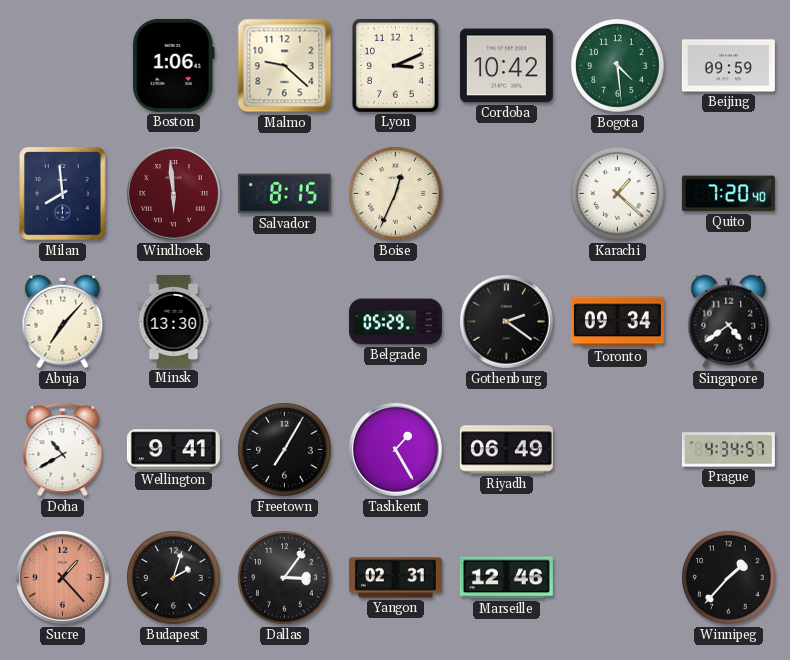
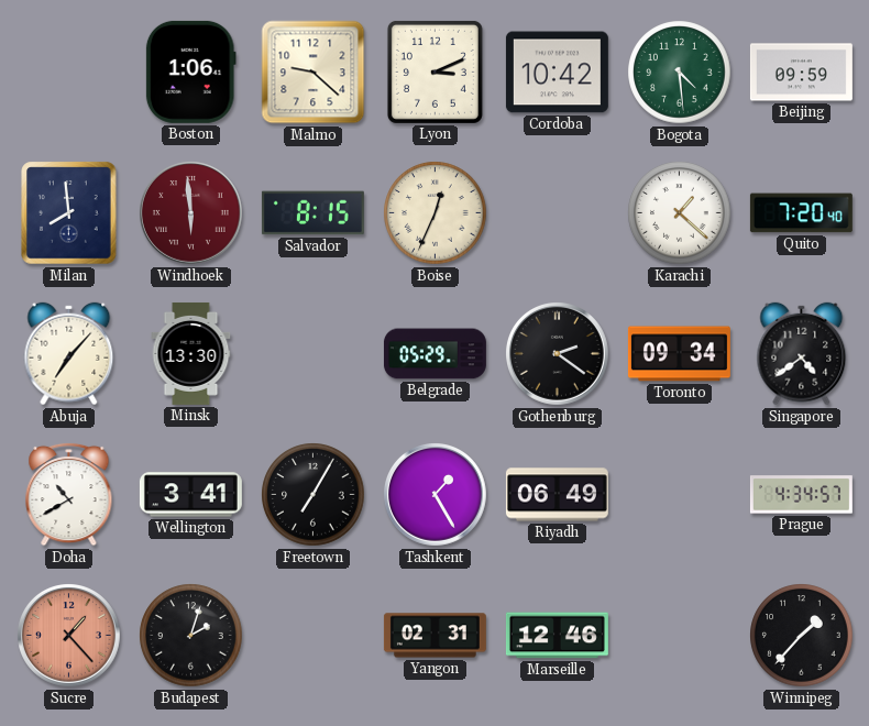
Wellington: 9:41 -> 3:41 (190, 495)
Dallas: 3:06 -> none (285, 578)
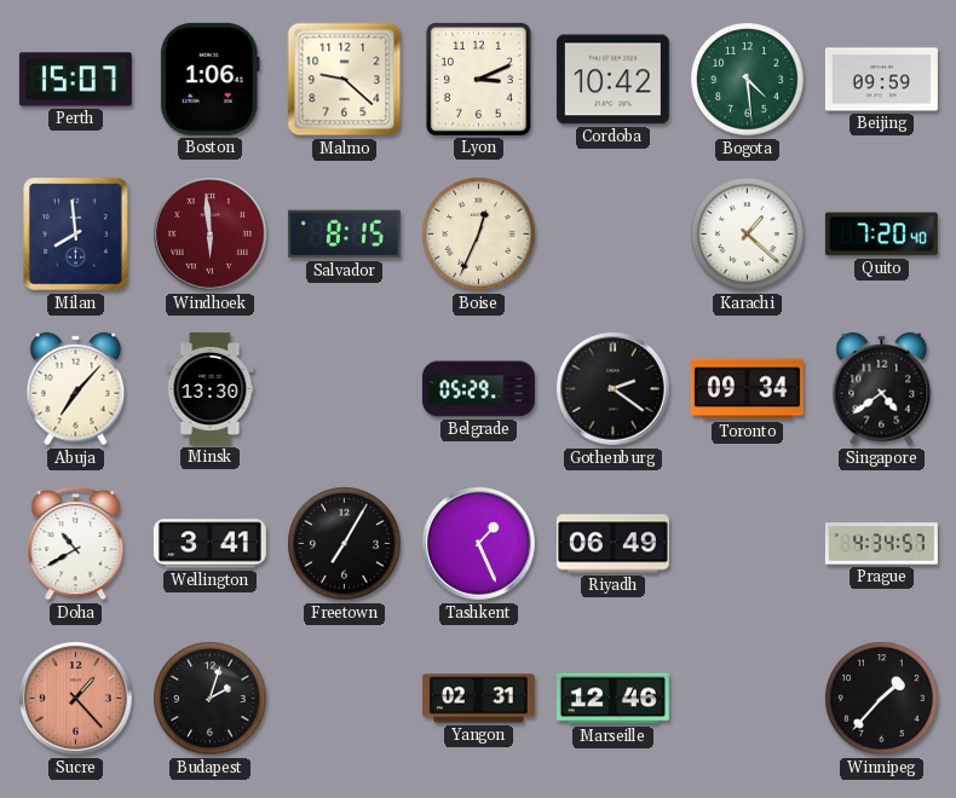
Perth: none -> 15:07 (75, 80)
Tashkent: 1:25 -> 1:26 (479, 544)
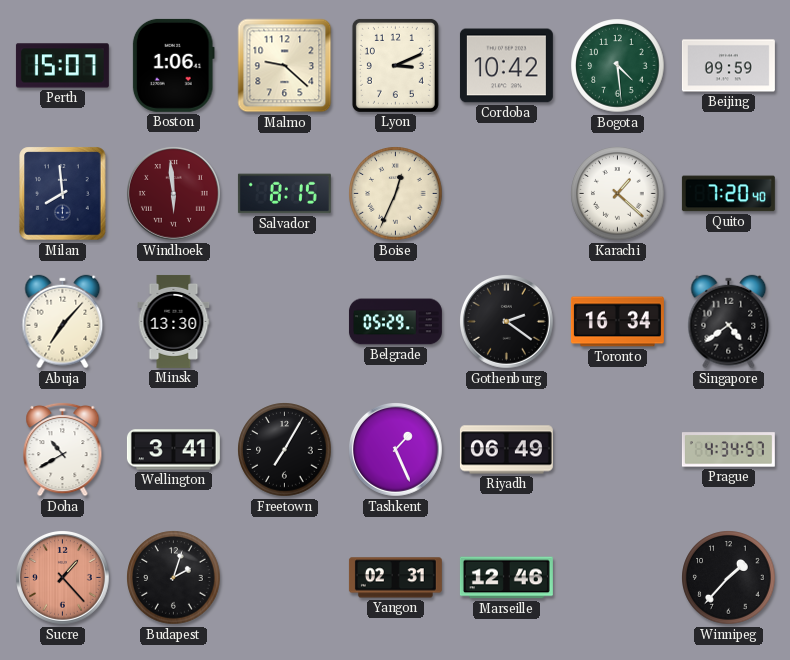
Toronto: 09:34 -> 16:34 (617, 322)
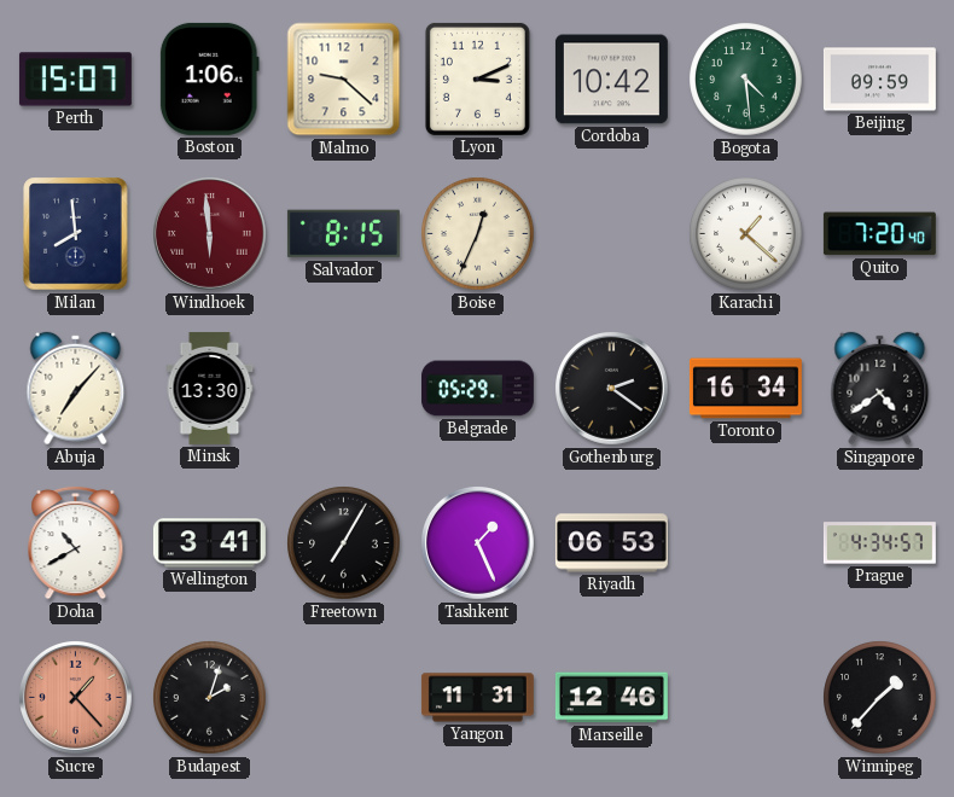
Riyadh: 06:49 -> 06:53 (611, 543)
Yangon: 02:31 -> 11:31 (477, 698)
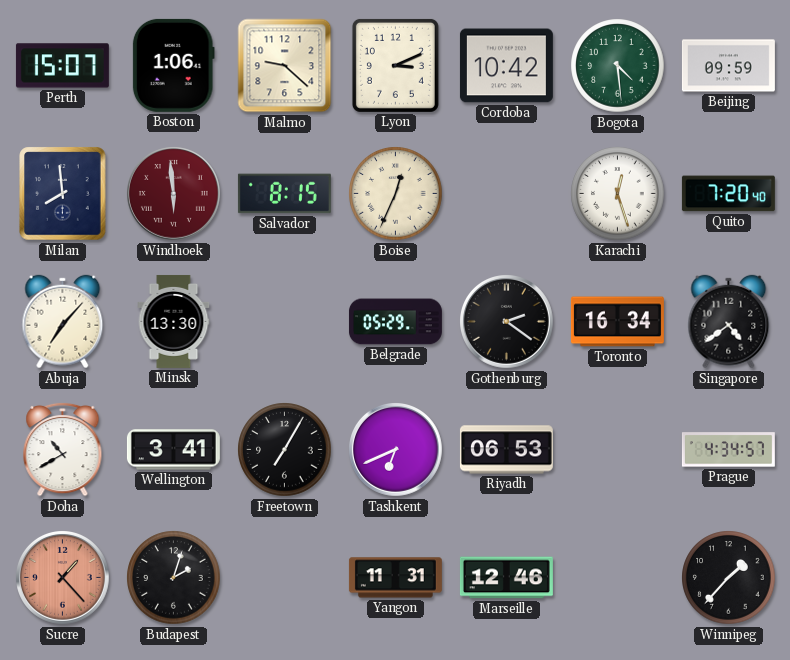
Karachi: 1:22 -> 12:27 (618, 194)
Tashkent: 1:26 -> 6:41 (396, 450)
